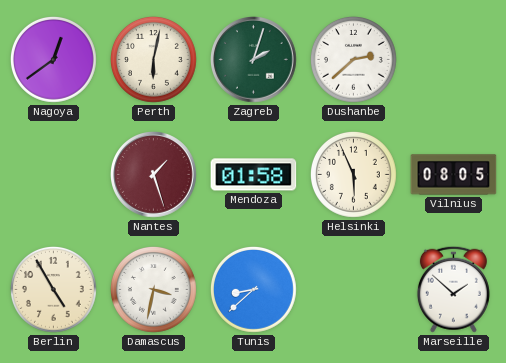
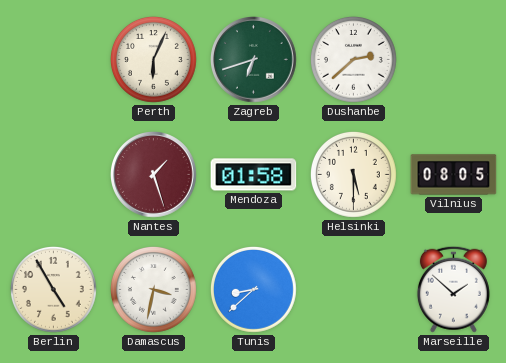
Nagoya: 12:39 -> none (54, 60)
Perth: 6:02 -> 6:04 (154, 60)
Zagreb: 2:03 -> 6:42 (254, 60)
Helsinki: 5:56 -> 5:30 (354, 175)
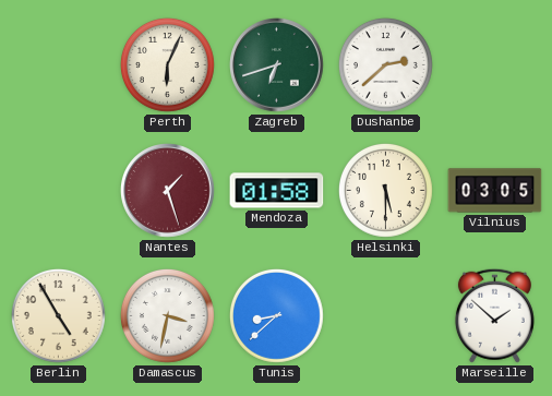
Vilnius: 08:05 -> 03:05 (495, 191)
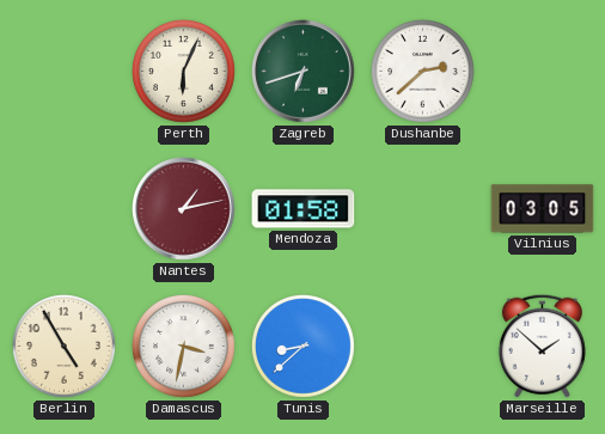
Nantes: 1:27 -> 1:13 (184, 209)
Helsinki: 5:30 -> none (386, 191)
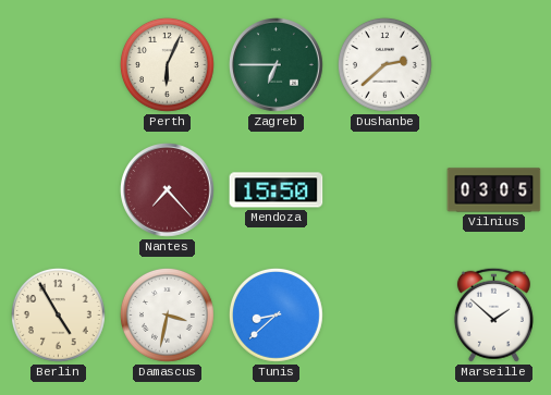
Zagreb: 6:42 -> 6:45 (277, 65)
Nantes: 1:13 -> 7:23 (168, 190)
Mendoza: 01:58 -> 15:50 (277, 190)
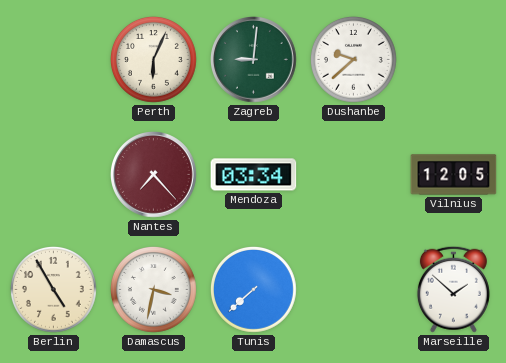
Zagreb: 6:45 -> 9:01 (254, 60)
Dushanbe: 2:38 -> 9:38 (354, 60)
Mendoza: 15:50 -> 03:34 (254, 175)
Vilnius: 03:05 -> 12:05 (454, 175)
Tunis: 8:38 -> 7:38 (254, 290)
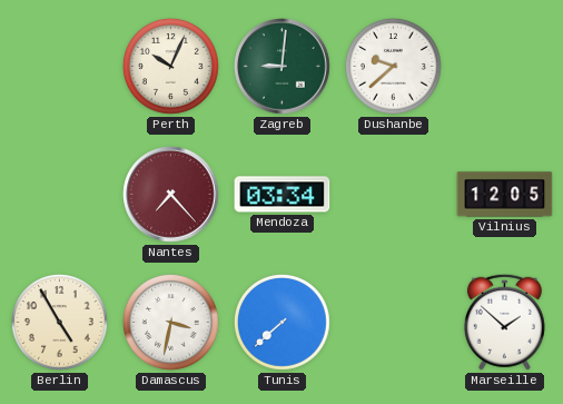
Perth: 6:04 -> 10:04 (171, 67)
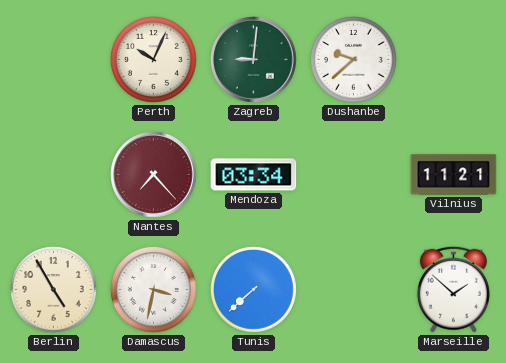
Vilnius: 12:05 -> 11:21 (454, 175)
